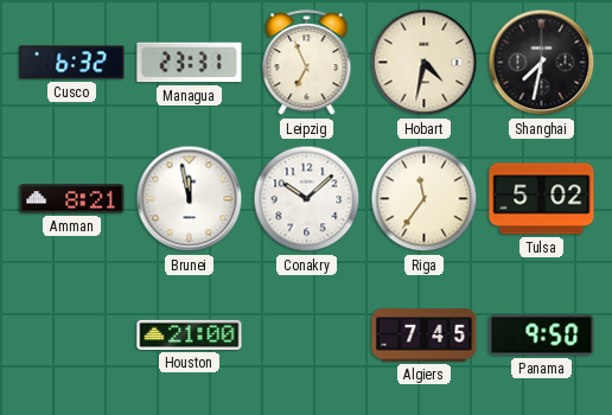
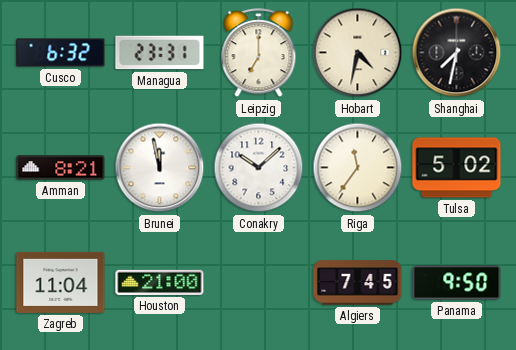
Leipzig: 6:56 -> 7:00 (259, 53)
Zagreb: none -> 11:04 (61, 282)
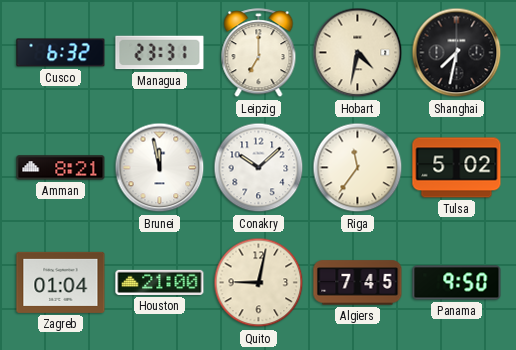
Zagreb: 11:04 -> 01:04 (61, 282)
Quito: none -> 9:02 (259, 283)
